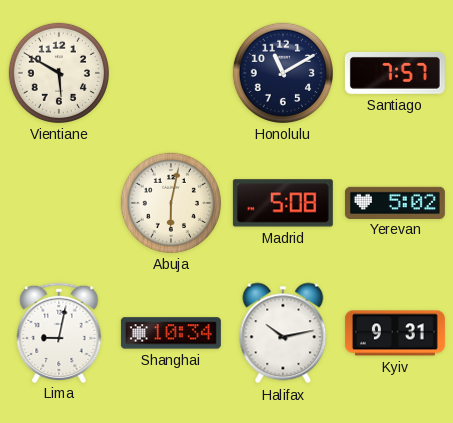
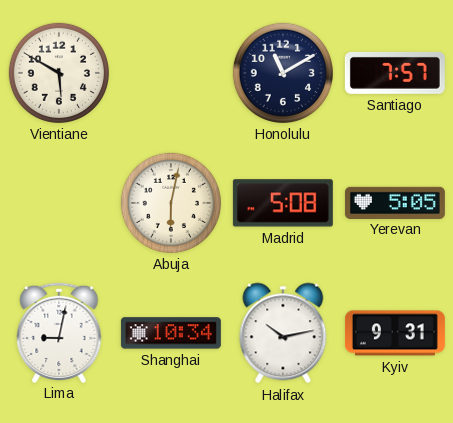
Yerevan: 5:02 -> 5:05 (395, 202)
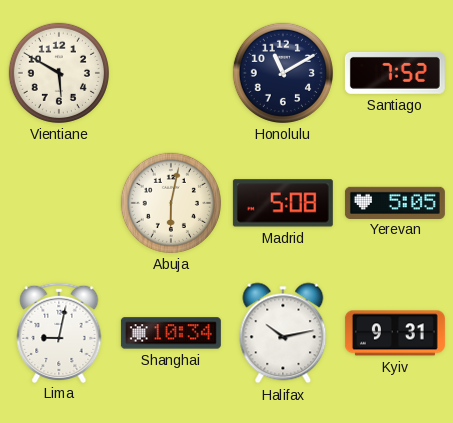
Santiago: 7:57 -> 7:52 (395, 73)
